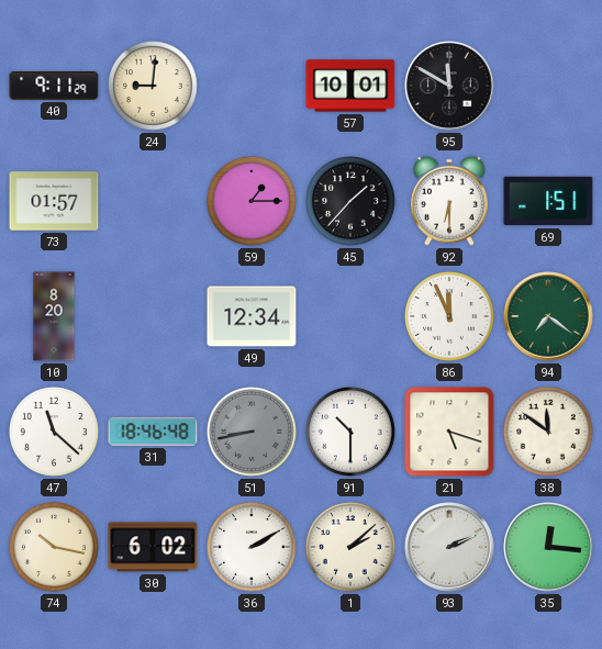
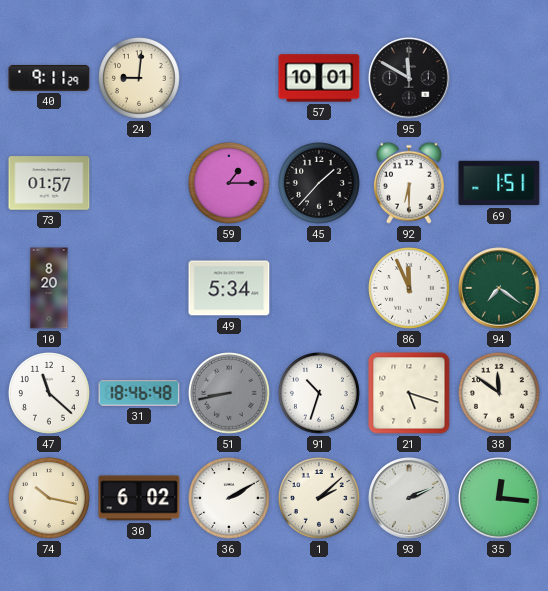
49: 12:34 -> 5:34 (229, 288)
91: 10:30 -> 10:33 (320, 394)
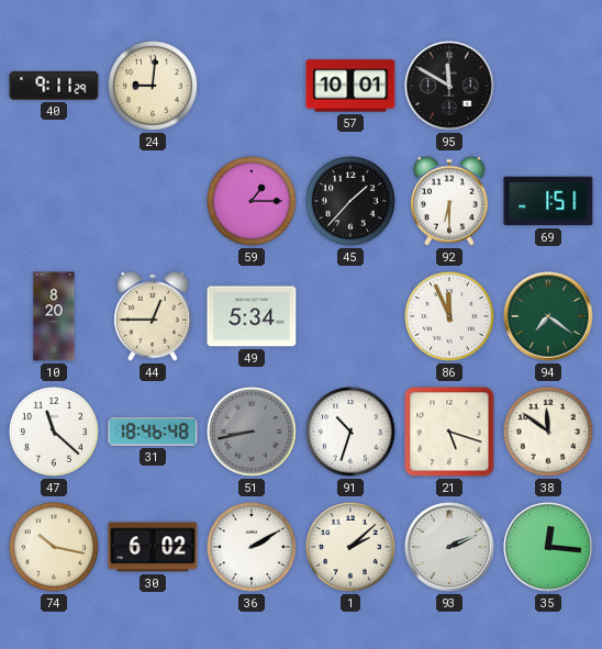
73: 01:57 -> none (49, 183)
44: none -> 12:45 (153, 316)
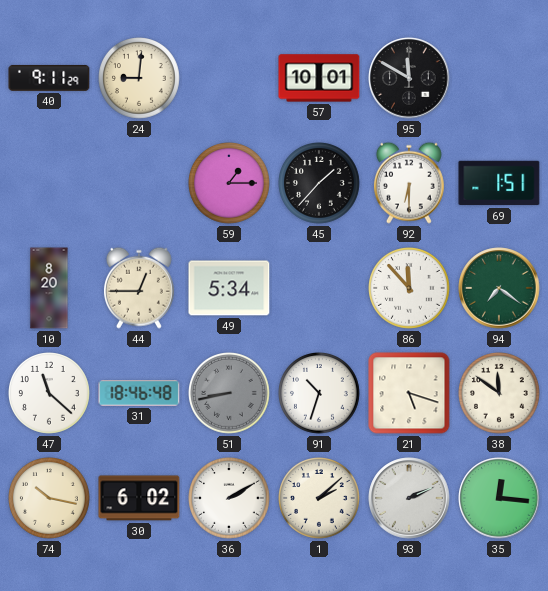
86: 11:56 -> 11:53 (410, 289)
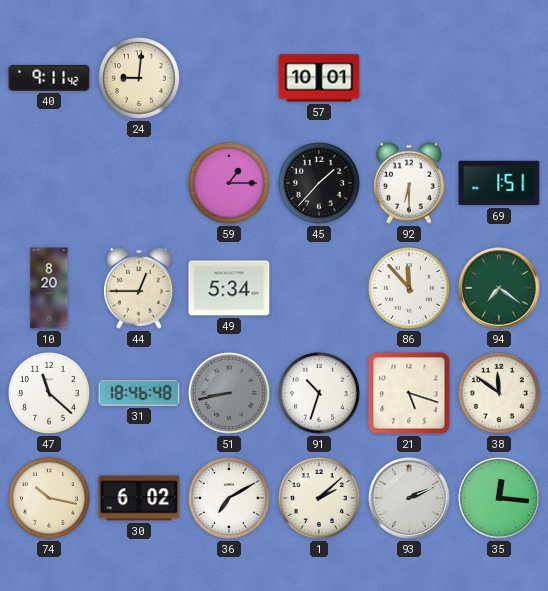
40: 9:11:29 -> 9:11:42 (49, 78)
95: 11:50 -> none (409, 78)
36: 2:10 -> 7:10 (230, 499)
